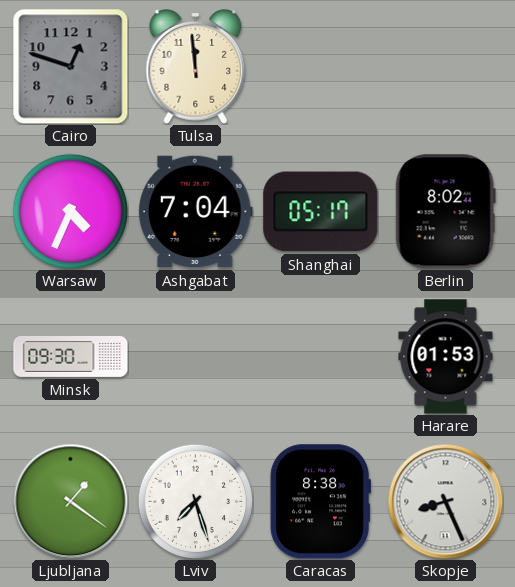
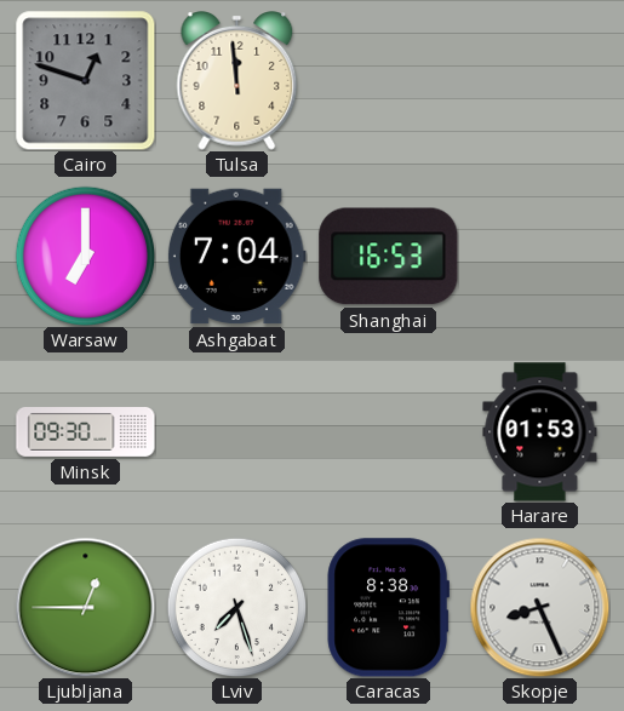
Warsaw: 4:34 -> 7:00 (85, 256)
Shanghai: 05:17 -> 16:53 (389, 257)
Berlin: 8:02 -> none (445, 212)
Ljubljana: 1:21 -> 12:45 (85, 607)
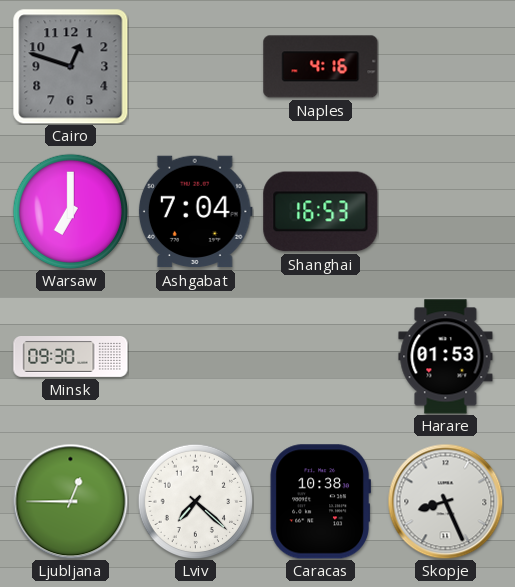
Tulsa: 11:59 -> none (237, 81)
Naples: none -> 4:16 (321, 67)
Lviv: 7:27 -> 7:22 (195, 501)
Caracas: 8:38 -> 10:38 (320, 502)
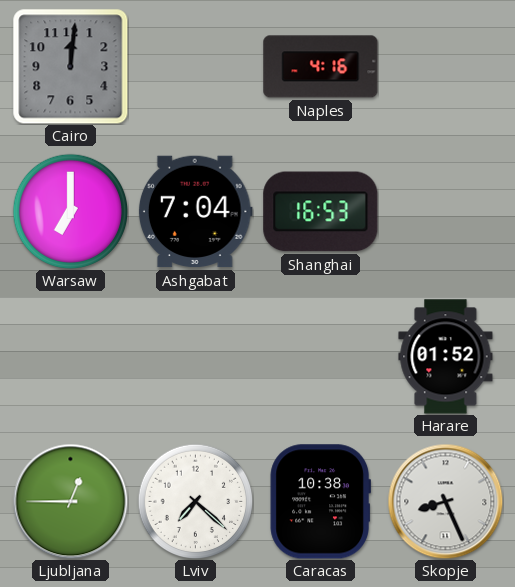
Cairo: 12:48 -> 12:01 (71, 67)
Minsk: 09:30 -> none (71, 357)
Harare: 01:53 -> 01:52 (446, 357)
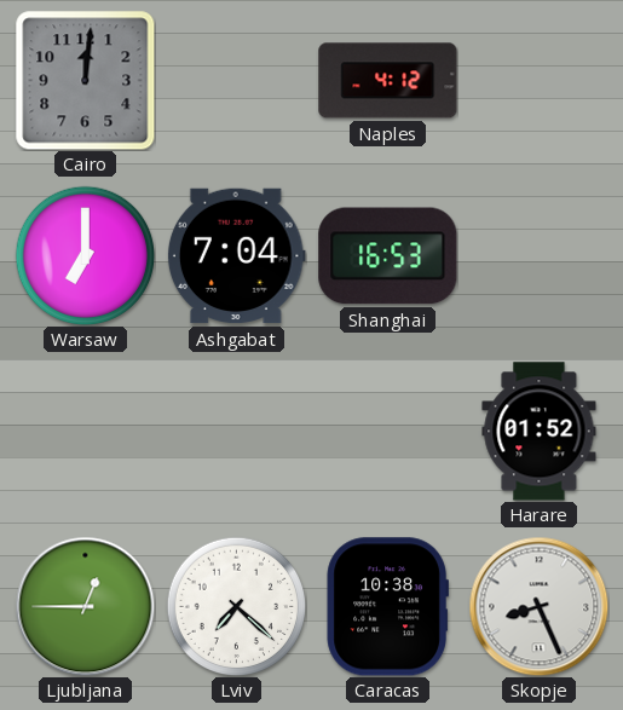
Naples: 4:16 -> 4:12 (388, 81)
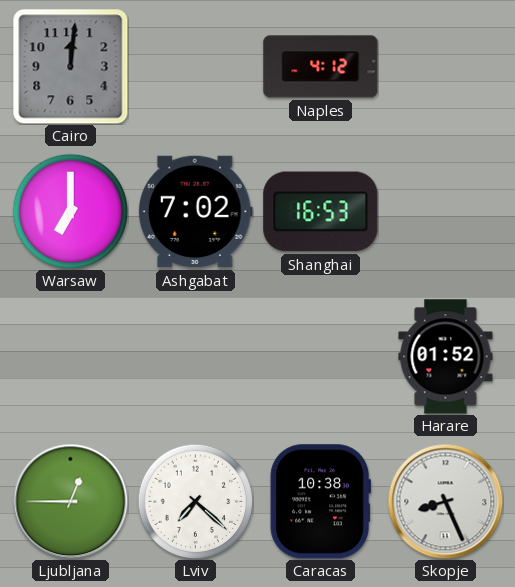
Ashgabat: 7:04 -> 7:02 (195, 212)
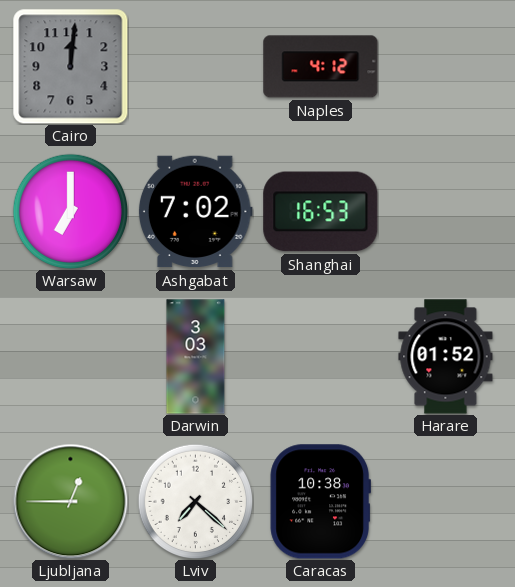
Darwin: none -> 3:03 (196, 357)
Skopje: 8:26 -> none (445, 501)
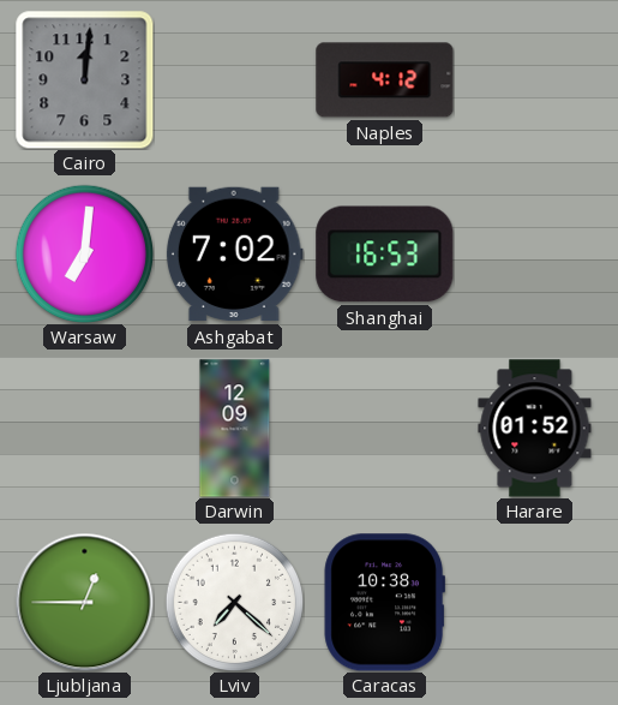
Warsaw: 7:00 -> 7:01 (84, 253)
Darwin: 3:03 -> 12:09 (235, 429)
